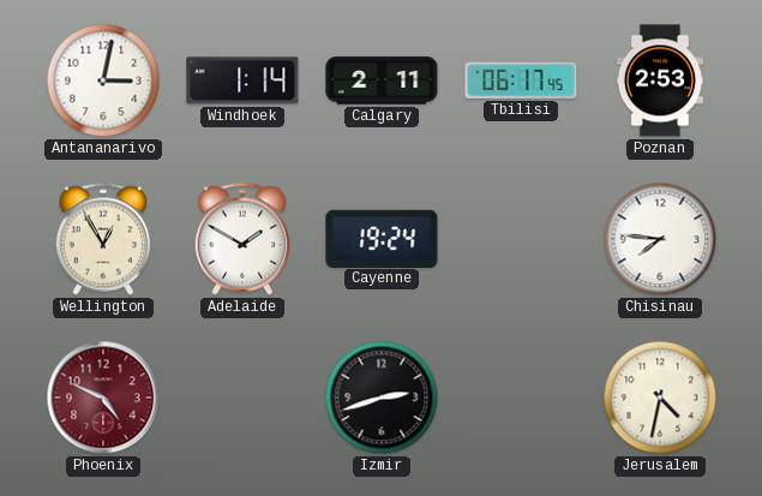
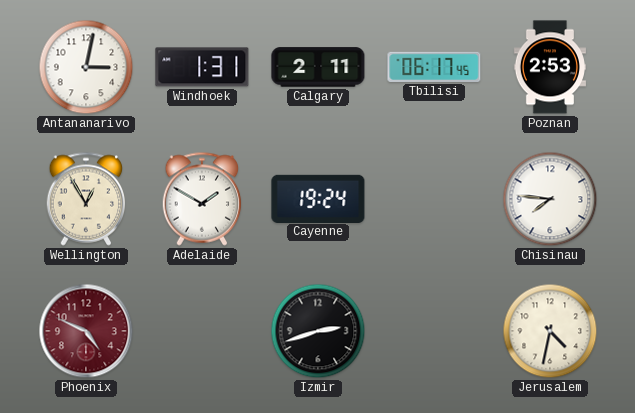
Windhoek: 1:14 -> 1:31 (202, 67)
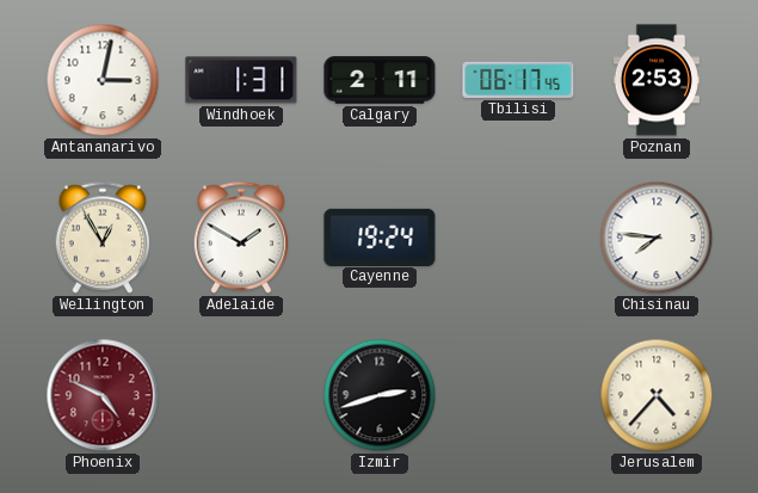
Jerusalem: 4:32 -> 4:37 (657, 395)
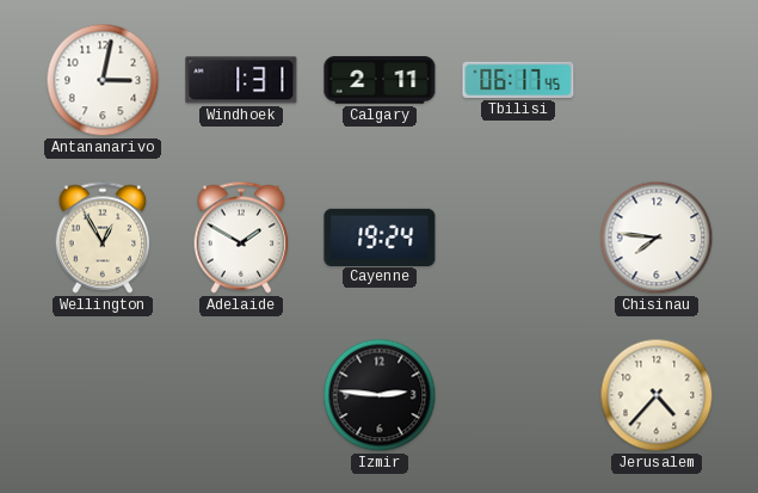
Poznan: 2:53 -> none (655, 80)
Phoenix: 4:49 -> none (103, 395)
Izmir: 2:42 -> 2:46 (380, 395)
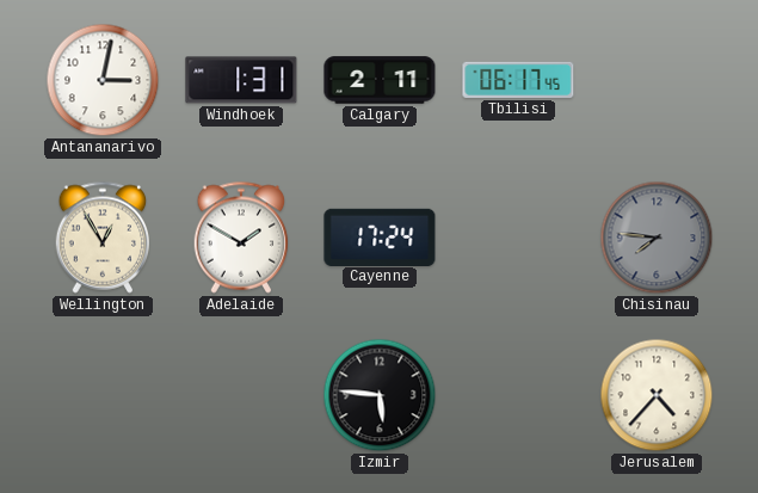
Cayenne: 19:24 -> 17:24 (380, 236)
Chisinau dial: white -> grey (657, 238)
Izmir: 2:46 -> 5:46 (380, 395)
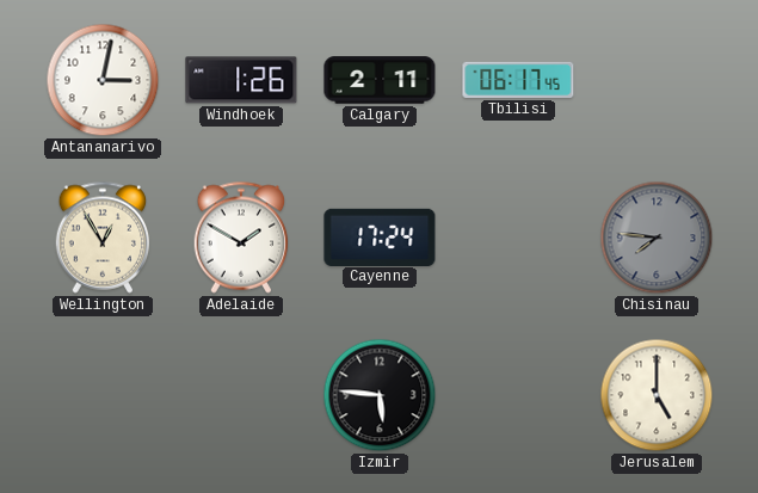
Windhoek: 1:31 -> 1:26 (241, 80)
Jerusalem: 4:37 -> 5:00 (657, 395)
